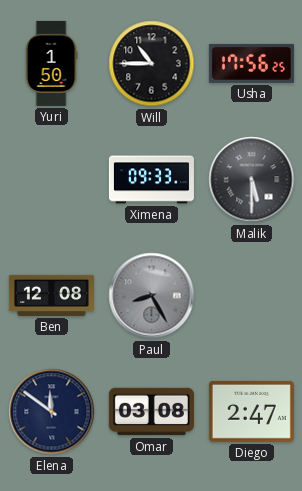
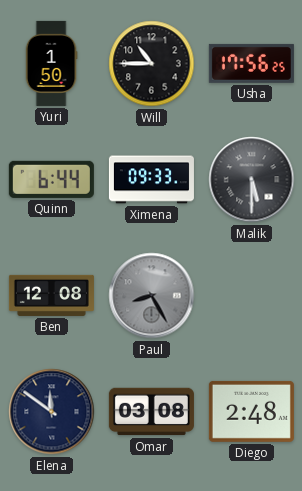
Quinn: none -> 6:44 (51, 179)
Diego: 2:47 -> 2:48 (251, 411)
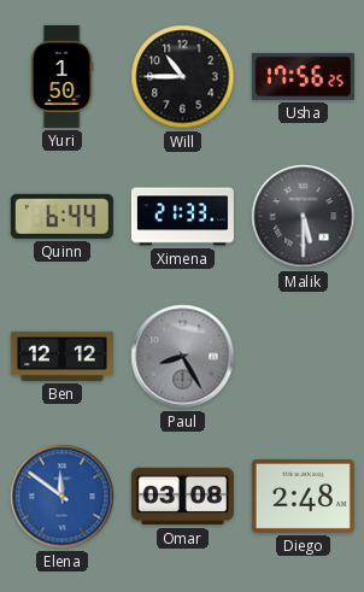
Ximena: 09:33 -> 21:33 (182, 217)
Ben: 12:08 -> 12:12 (61, 356)
Elena dial: navy -> blue (63, 497)
